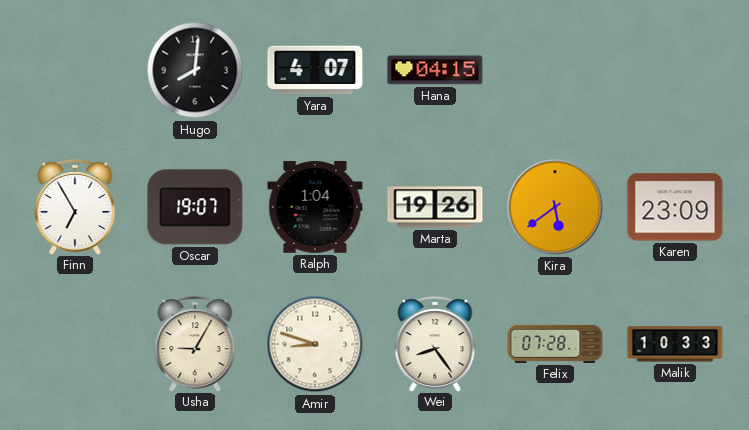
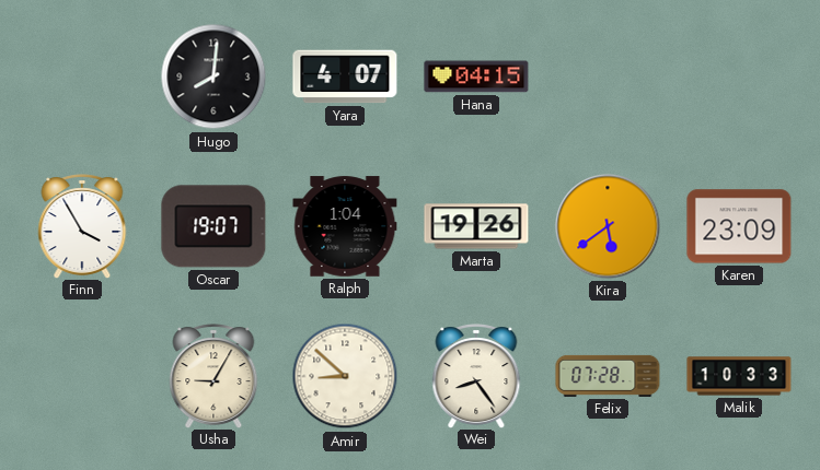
Finn: 6:55 -> 3:55 (82, 226)
Amir: 8:48 -> 8:52 (345, 376)
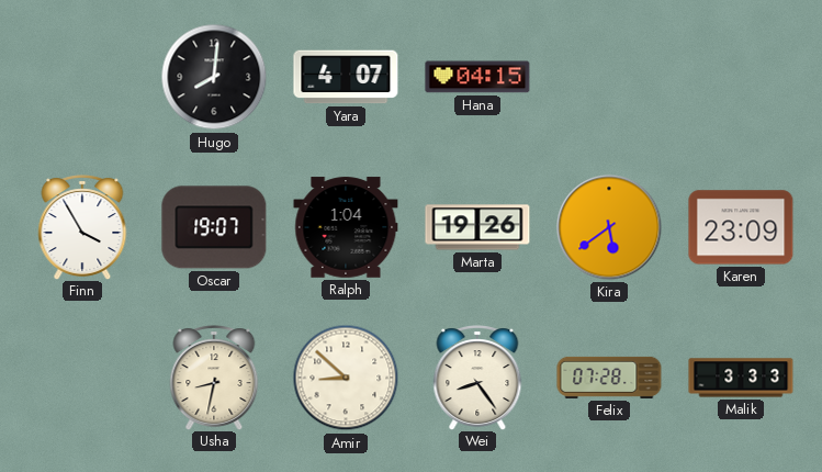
Usha: 9:05 -> 8:32 (214, 378)
Malik: 10:33 -> 3:33 (741, 378)
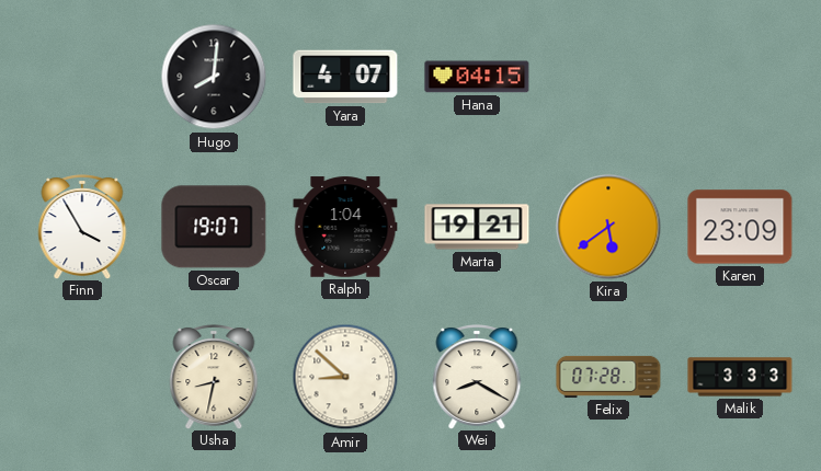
Marta: 19:26 -> 19:21 (477, 227)
Wei: 8:24 -> 8:20 (477, 377)
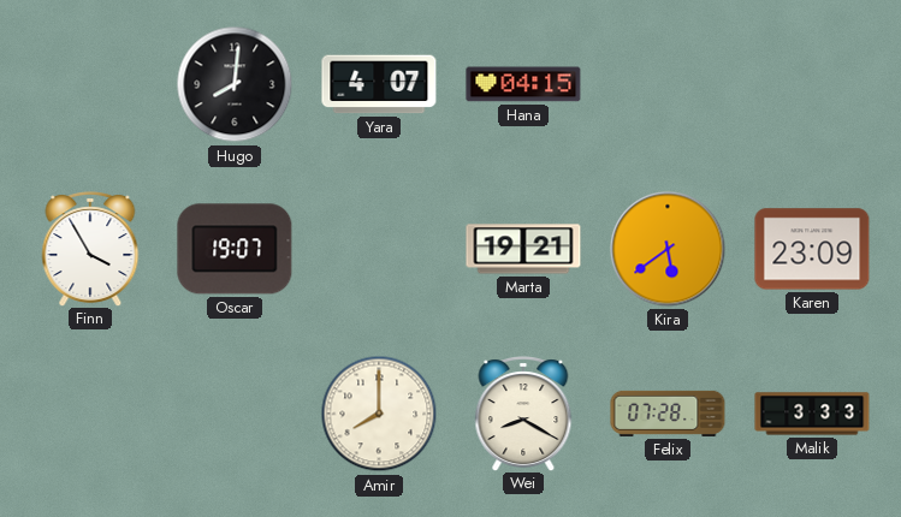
Ralph: 1:04 -> none (345, 227)
Usha: 8:32 -> none (214, 377)
Amir: 8:52 -> 8:00 (379, 414)
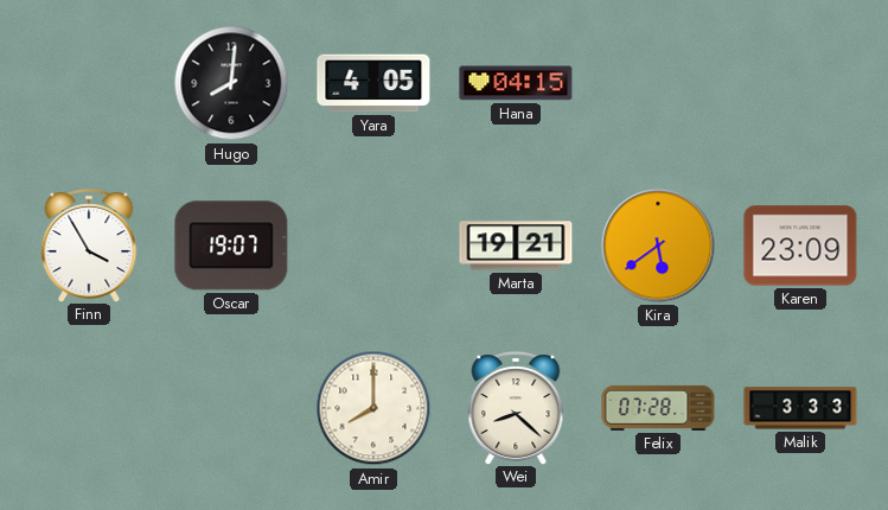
Yara: 4:07 -> 4:05 (373, 83)
Wei: 8:20 -> 8:22 (516, 408)
